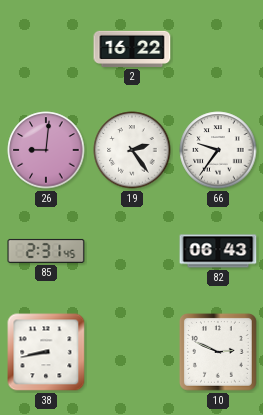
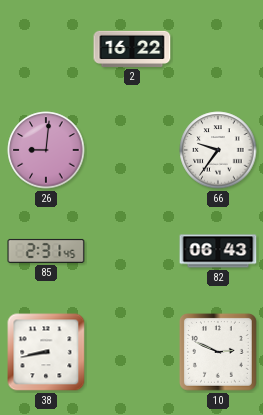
19: 2:24 -> none (132, 150)
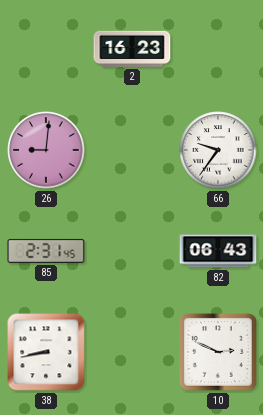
2: 16:22 -> 16:23 (132, 49)
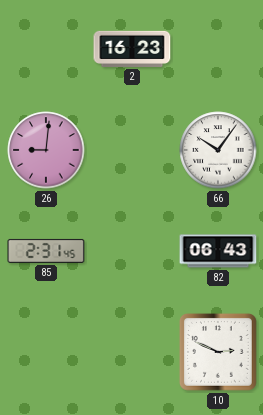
66: 9:36 -> 10:06 (218, 150)
38: 8:43 -> none (46, 352)
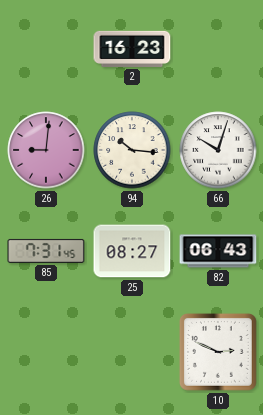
94: none -> 10:16 (132, 150)
66: 10:06 -> 10:03 (218, 150)
85: 2:31 -> 7:31 (46, 251)
25: none -> 08:27 (132, 251)
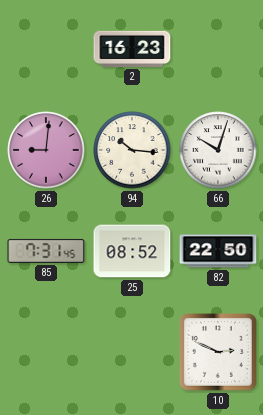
25: 08:27 -> 08:52 (132, 251)
82: 06:43 -> 22:50 (218, 251)
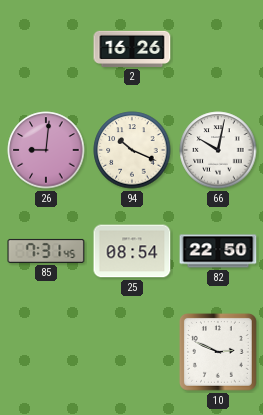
2: 16:23 -> 16:26 (132, 49)
94: 10:16 -> 10:19 (132, 150)
66: 10:03 -> 10:02 (218, 150)
25: 08:52 -> 08:54 (132, 251)
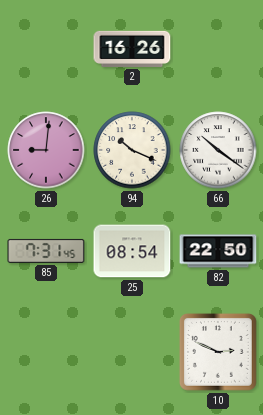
66: 10:02 -> 10:21 (218, 150)
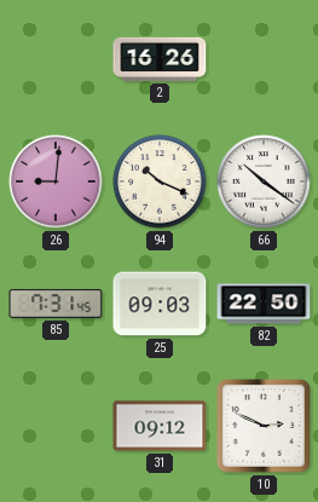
25: 08:54 -> 09:03 (160, 304)
31: none -> 09:12 (160, 426)
